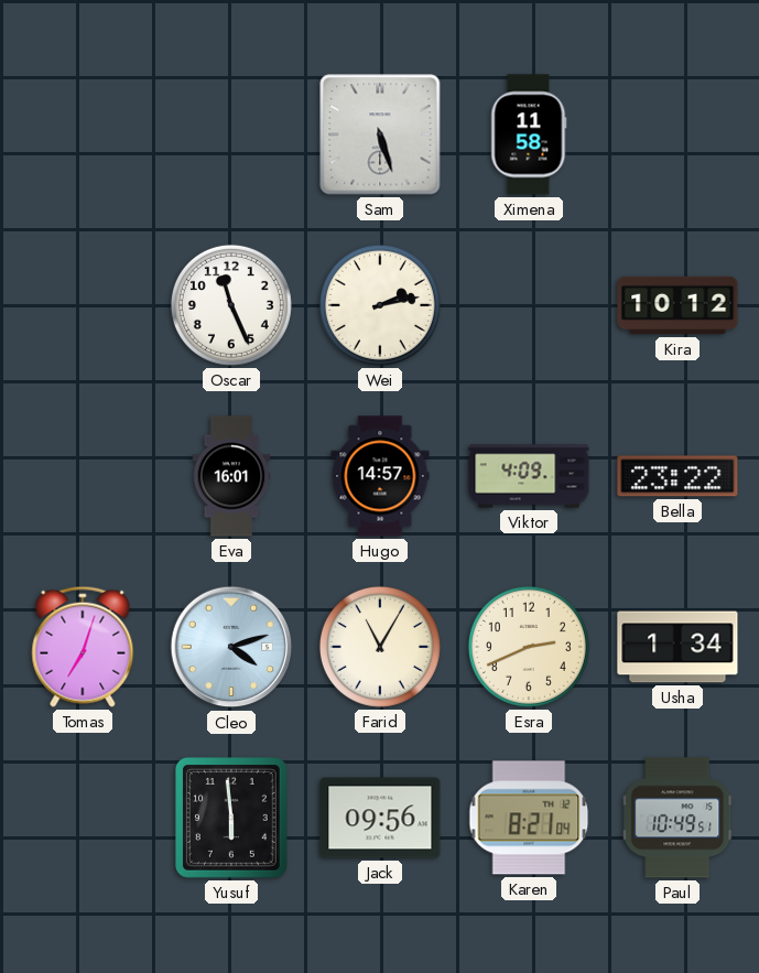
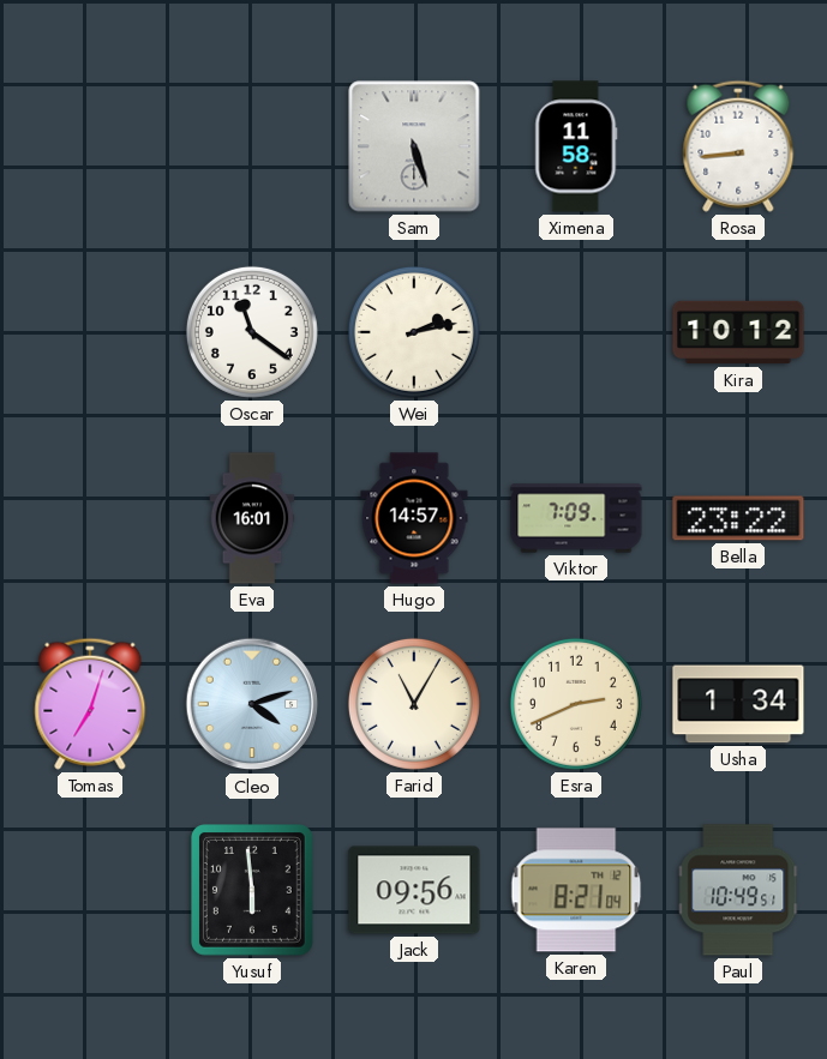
Rosa: none -> 8:44 (738, 146)
Oscar: 11:26 -> 11:21 (252, 332)
Viktor: 4:09 -> 7:09 (576, 518)
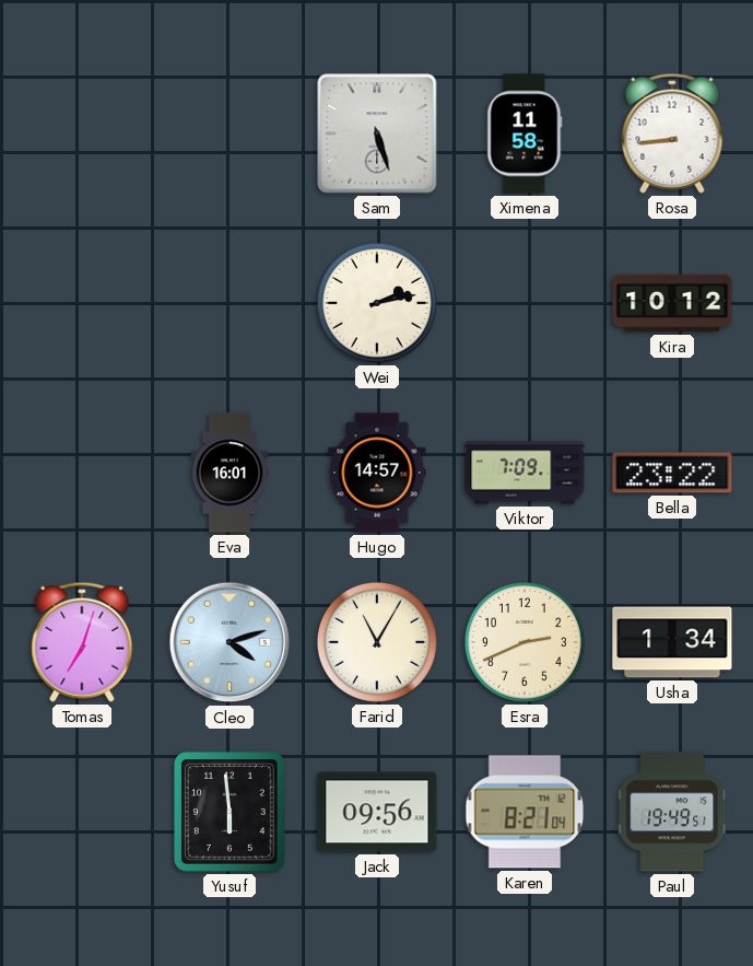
Oscar: 11:21 -> none (252, 332)
Paul: 10:49 -> 19:49 (673, 812)
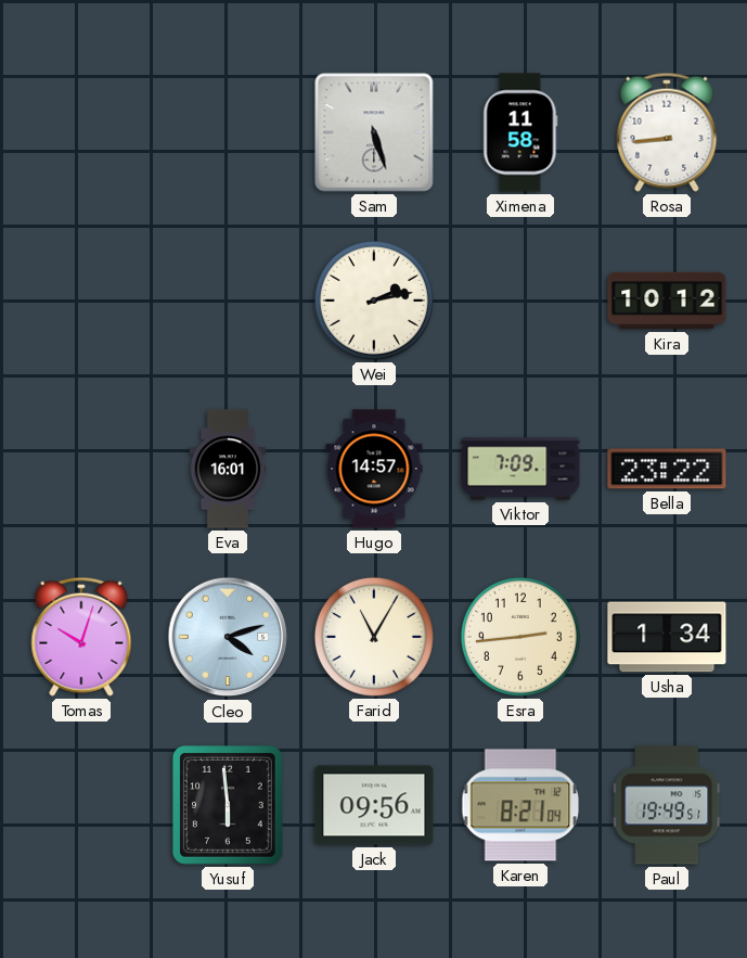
Tomas: 7:03 -> 10:03 (81, 637)
Esra: 2:41 -> 2:44 (520, 637)
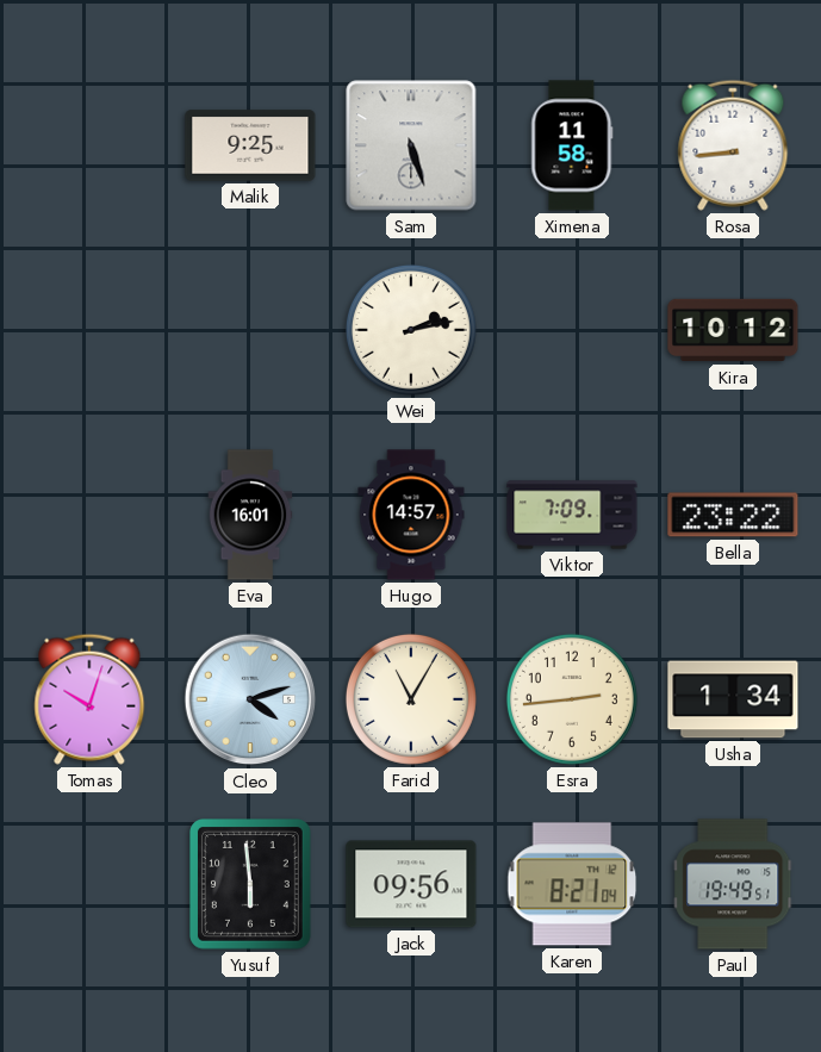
Malik: none -> 9:25 (250, 145)
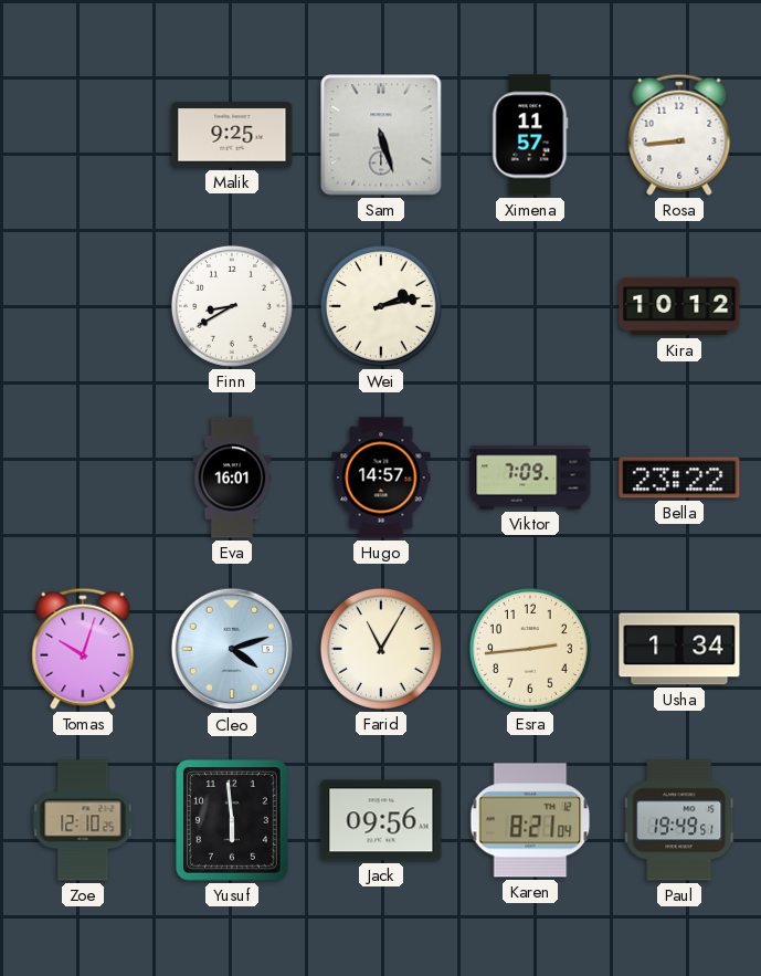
Ximena: 11:58 -> 11:57 (530, 135)
Finn: none -> 8:40 (232, 306)
Zoe: none -> 12:10 (83, 820)
